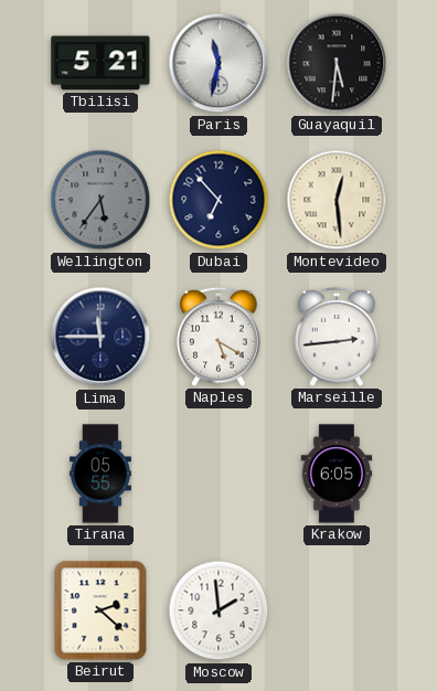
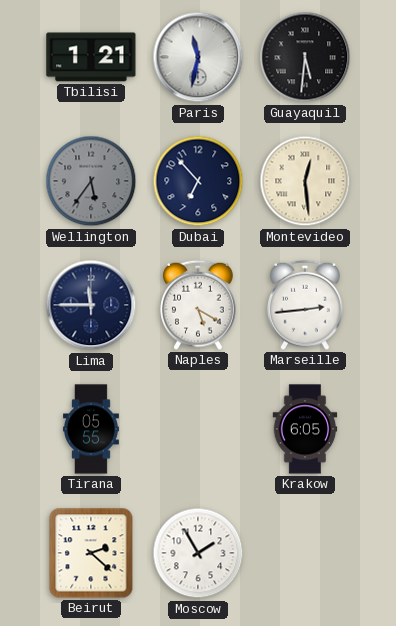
Tbilisi: 5:21 -> 1:21 (91, 57)
Moscow: 1:59 -> 1:55 (198, 553)
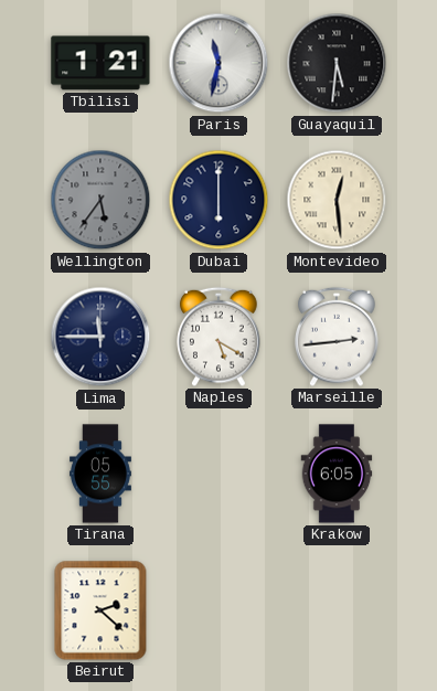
Dubai: 6:53 -> 6:00 (218, 200)
Moscow: 1:55 -> none (198, 553)
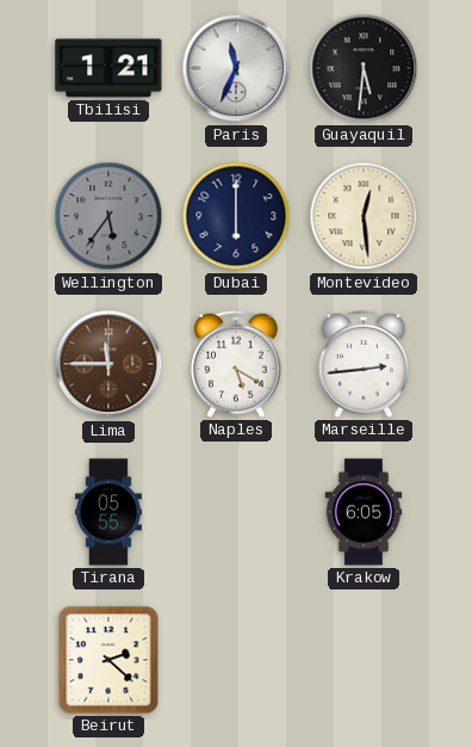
Paris: 11:32 -> 11:34 (236, 68)
Lima dial: navy -> brown (108, 364)
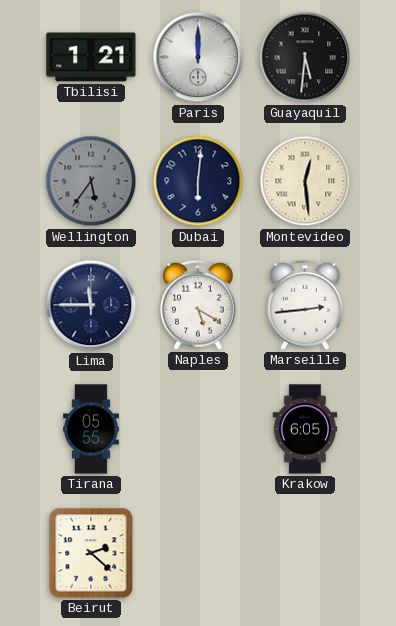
Paris: 11:34 -> 12:00 (198, 57)
Dubai: 6:00 -> 6:01 (198, 181)
Lima dial: brown -> navy (91, 305)
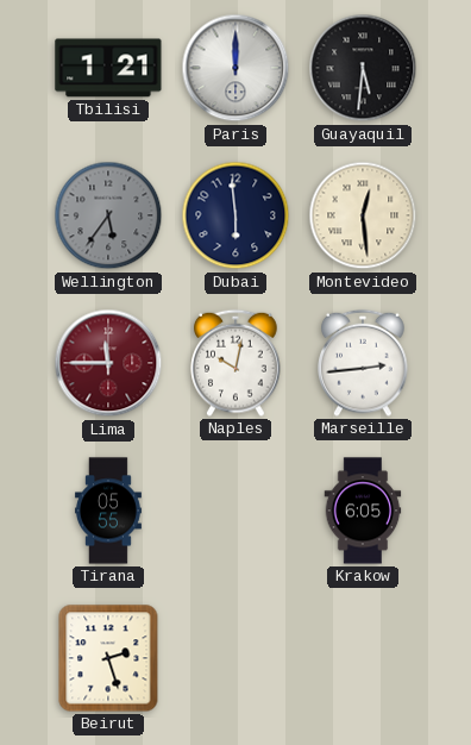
Dubai: 6:01 -> 5:59 (235, 215)
Lima dial: navy -> burgundy (108, 363)
Naples: 5:20 -> 10:02 (235, 363)
Beirut: 2:22 -> 2:27 (108, 658)
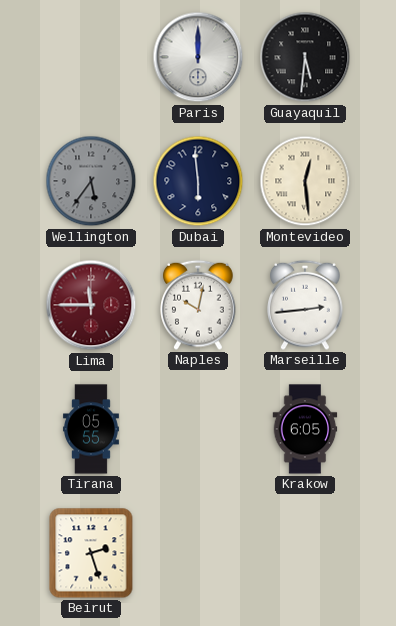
Tbilisi: 1:21 -> none (108, 68)
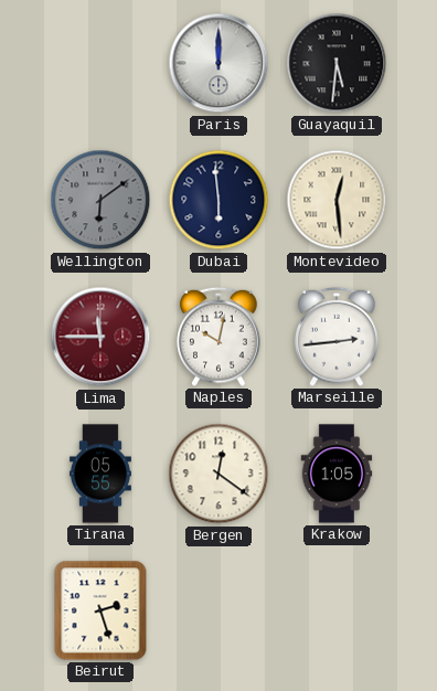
Wellington: 5:36 -> 6:09 (100, 200)
Bergen: none -> 12:21 (218, 474)
Krakow: 6:05 -> 1:05 (337, 474)
